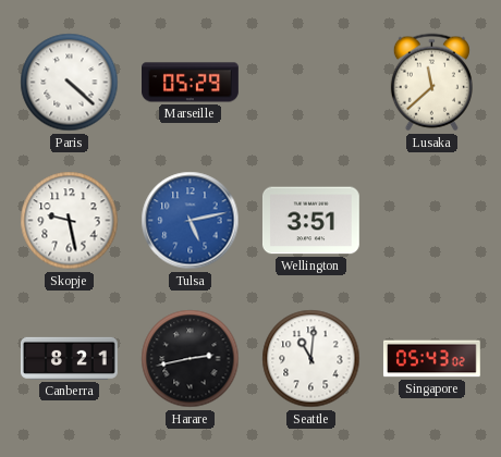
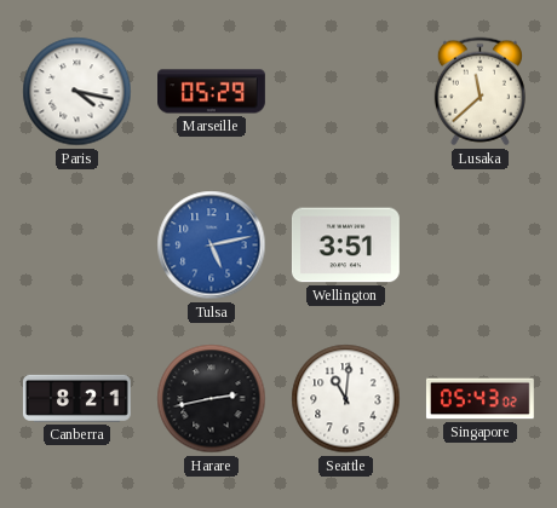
Paris: 4:22 -> 4:17 (77, 92)
Skopje: 9:28 -> none (70, 221)
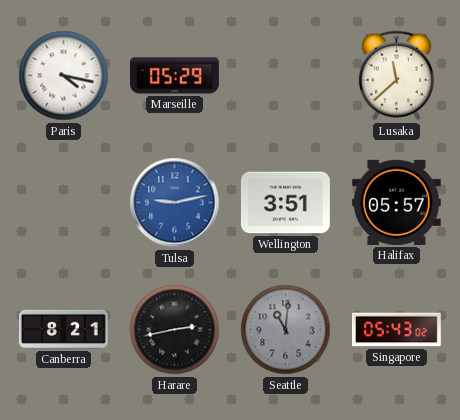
Tulsa: 5:13 -> 9:13 (175, 203)
Halifax: none -> 05:57 (396, 202)
Seattle dial: white -> grey (286, 330)
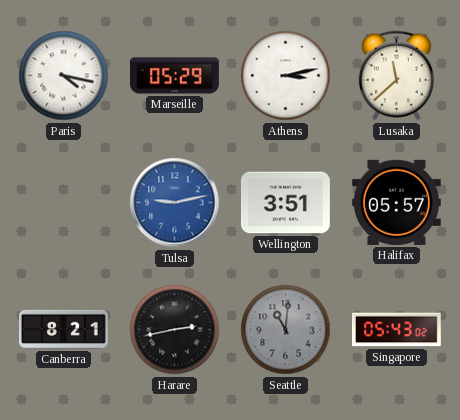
Athens: none -> 3:13 (286, 76)
